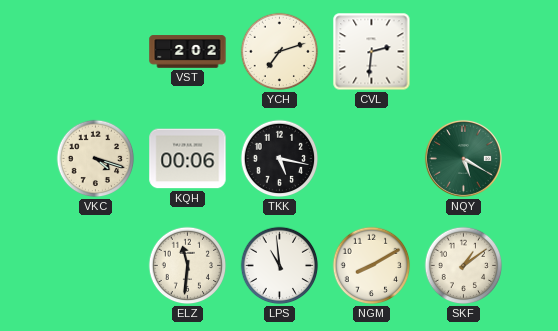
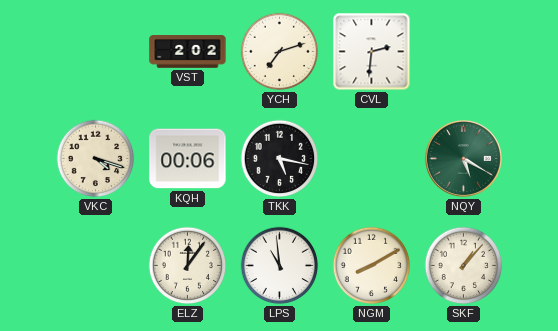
ELZ: 11:31 -> 12:06 (188, 266)
SKF: 1:09 -> 1:07 (464, 266)
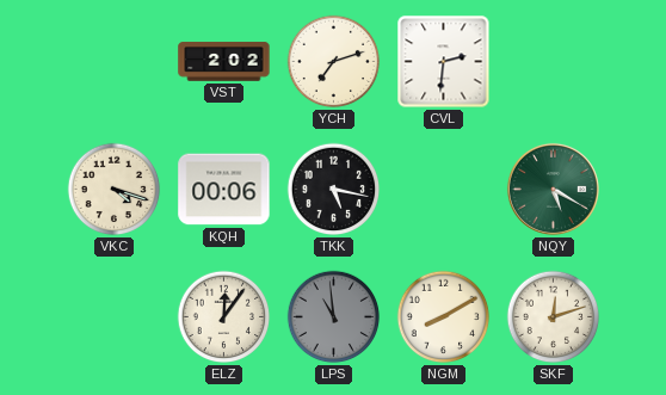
LPS dial: white -> grey (334, 317)
SKF: 1:07 -> 12:12 (554, 317)
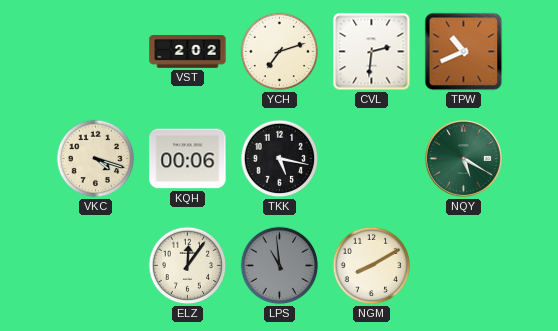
TPW: none -> 10:41 (464, 52)
SKF: 12:12 -> none (554, 317)
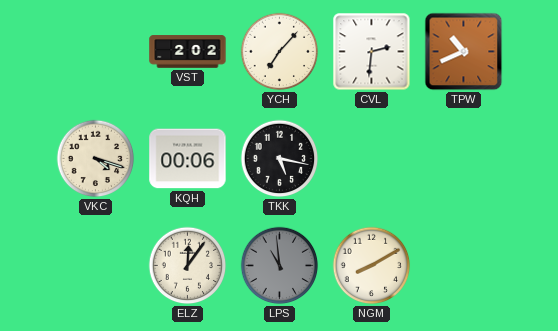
YCH: 7:12 -> 7:07 (280, 52)
NQY: 5:20 -> none (463, 158)
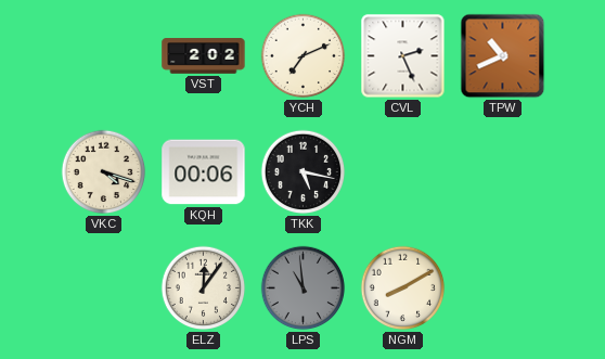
YCH: 7:07 -> 7:11 (304, 56)
CVL: 2:31 -> 2:26 (403, 56)
